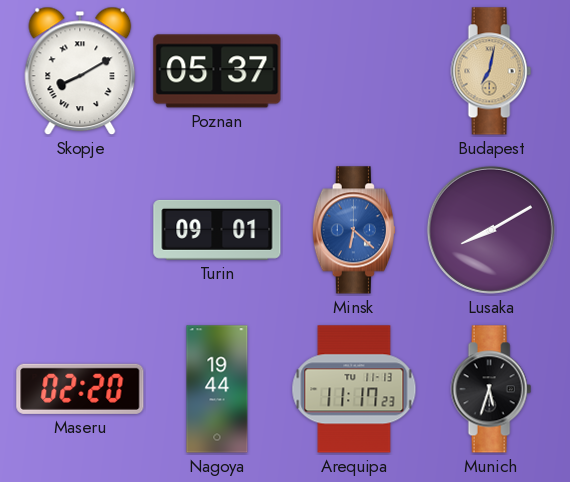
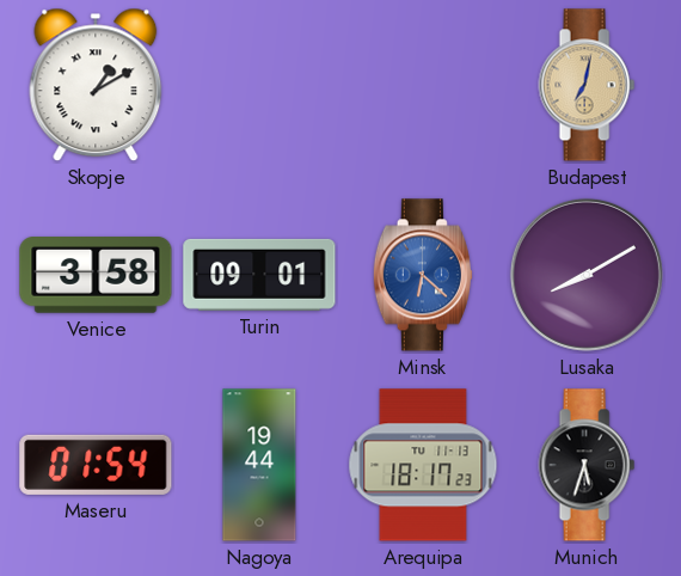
Skopje: 8:10 -> 1:10 (96, 85)
Poznan: 05:37 -> none (217, 71)
Venice: none -> 3:58 (96, 276)
Maseru: 02:20 -> 01:54 (96, 465)
Arequipa: 11:17 -> 18:17 (423, 465)
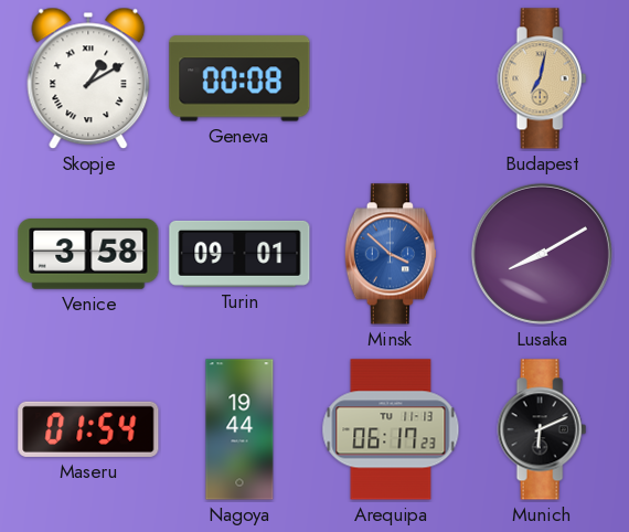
Geneva: none -> 00:08 (239, 78)
Minsk: 6:22 -> 3:52 (391, 254)
Arequipa: 18:17 -> 06:17 (391, 429)
Munich: 5:33 -> 6:11 (542, 429)
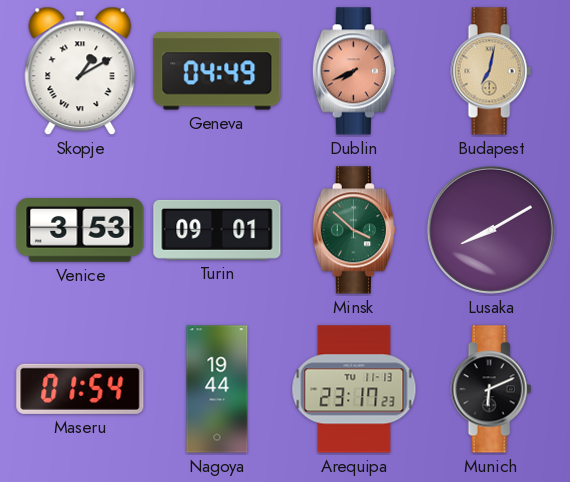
Geneva: 00:08 -> 04:49 (217, 71)
Dublin: none -> 7:41 (354, 71)
Venice: 3:58 -> 3:53 (80, 231)
Minsk dial: blue -> green (354, 230)
Arequipa: 06:17 -> 23:17 (354, 389)
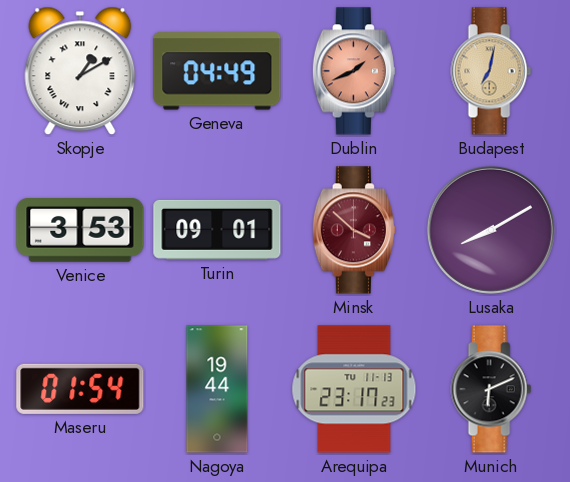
Dublin: 7:41 -> 1:41 (354, 71)
Minsk dial: green -> burgundy (354, 230)
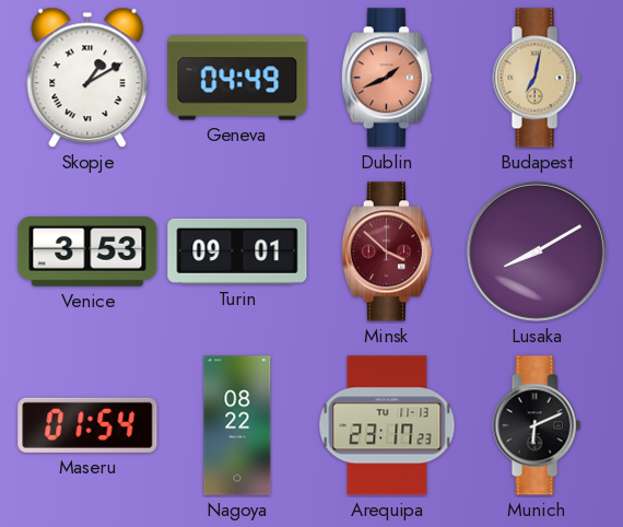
Nagoya: 19:44 -> 08:22 (237, 425)
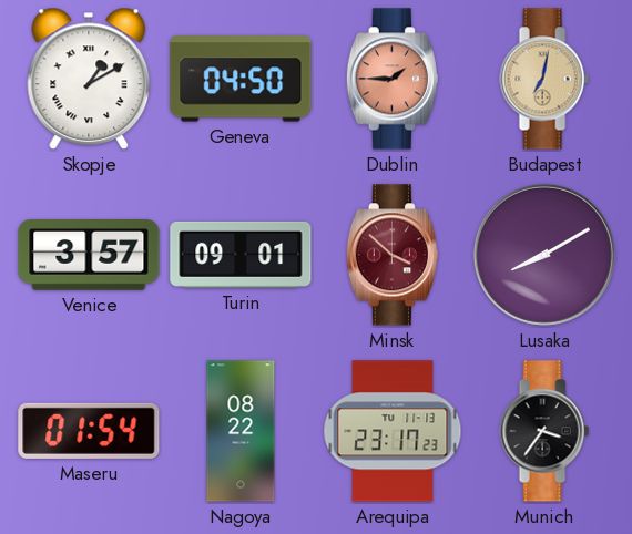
Geneva: 04:49 -> 04:50 (241, 79)
Dublin: 1:41 -> 1:45 (393, 79)
Venice: 3:53 -> 3:57 (89, 256)
Munich: 6:11 -> 3:36 (544, 431)
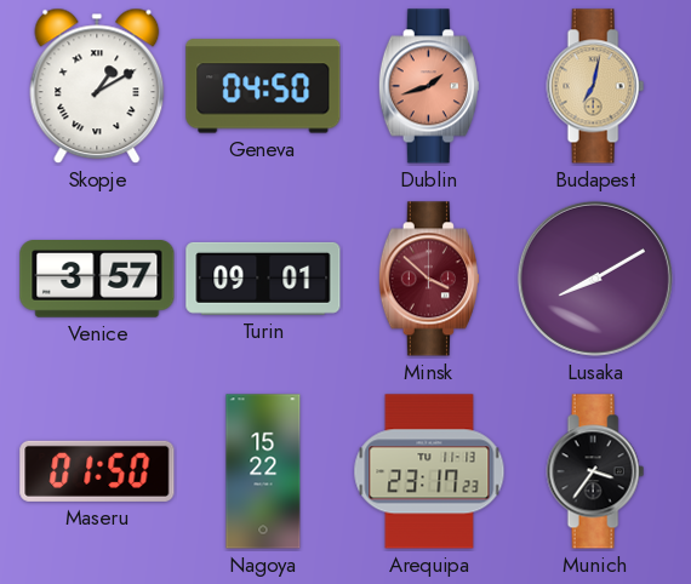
Dublin: 1:45 -> 1:42 (429, 86)
Maseru: 01:54 -> 01:50 (97, 471)
Nagoya: 08:22 -> 15:22 (263, 471)
